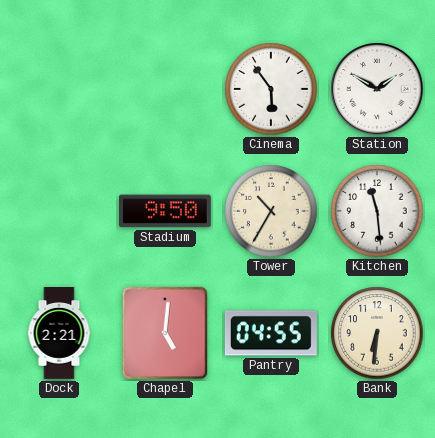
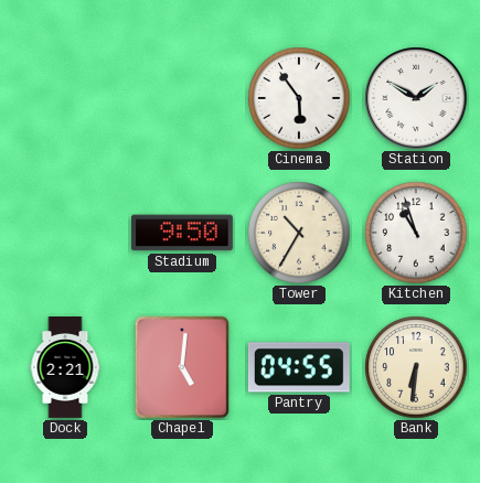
Kitchen: 11:29 -> 10:57 (416, 233)
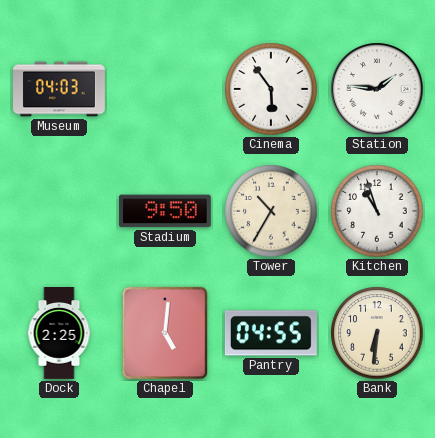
Museum: none -> 04:03 (60, 89)
Station: 1:50 -> 1:46 (377, 89)
Dock: 2:21 -> 2:25 (59, 334)
